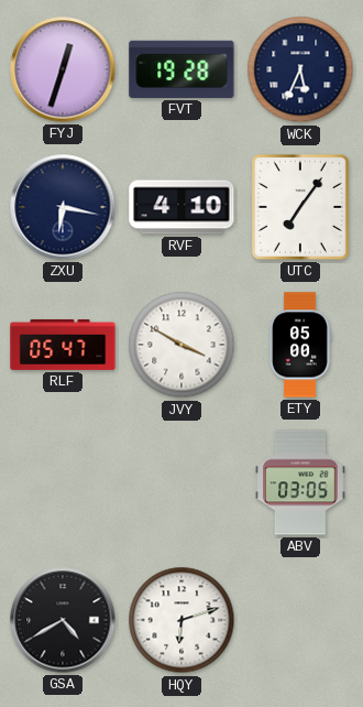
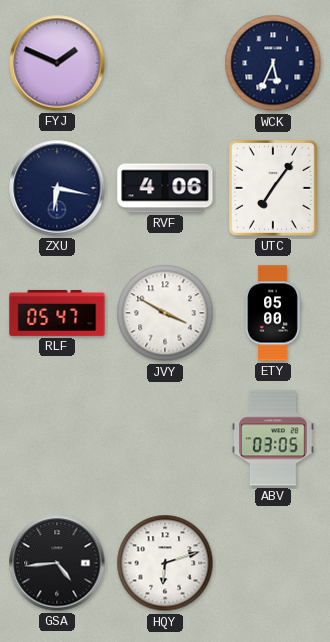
FYJ: 12:33 -> 1:49 (57, 63)
FVT: 19:28 -> none (182, 69)
RVF: 4:10 -> 4:06 (165, 188)
GSA: 4:40 -> 4:44 (57, 563)
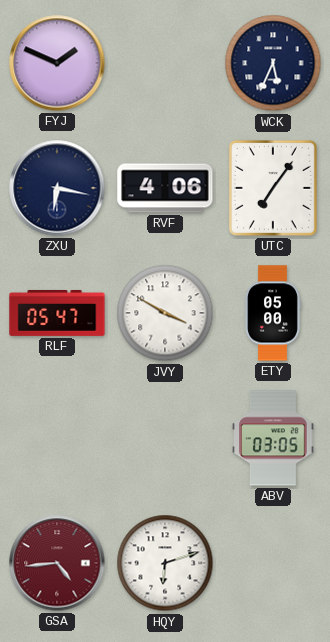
GSA dial: black -> burgundy (57, 563)
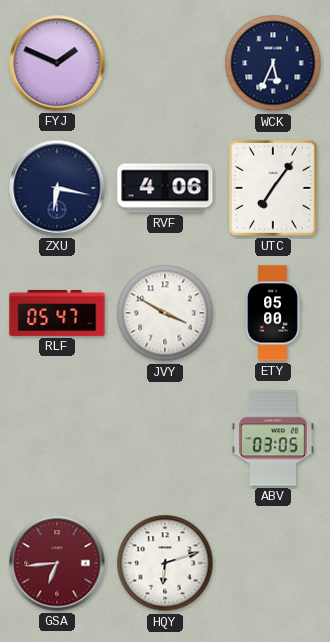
GSA: 4:44 -> 6:44 (57, 563)
